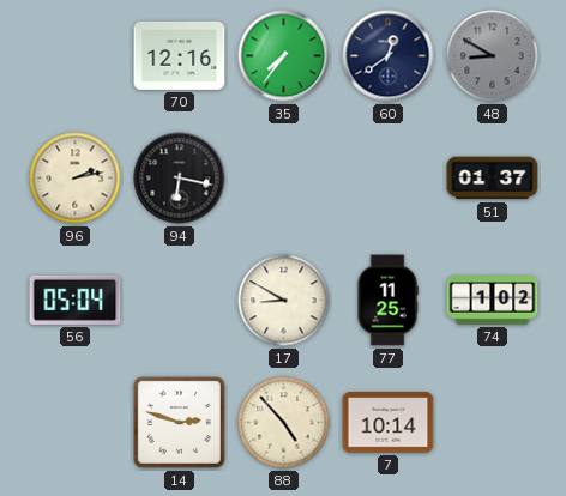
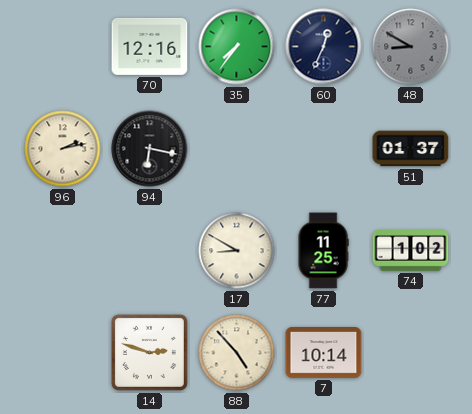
60: 12:39 -> 12:34 (324, 47)
56: 05:04 -> none (76, 300)
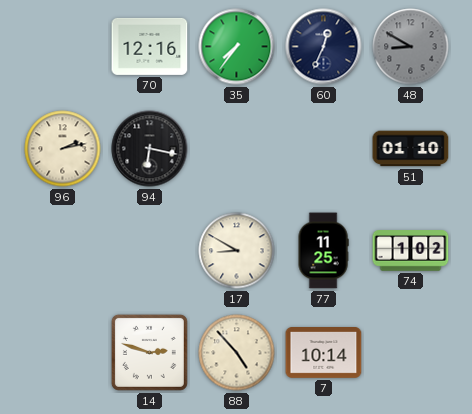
51: 01:37 -> 01:10 (411, 149)
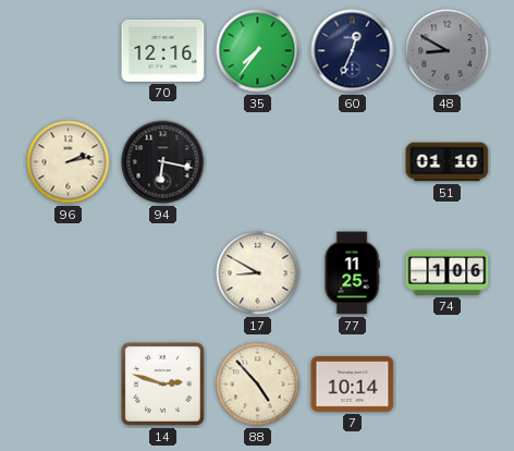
74: 1:02 -> 1:06 (448, 273)
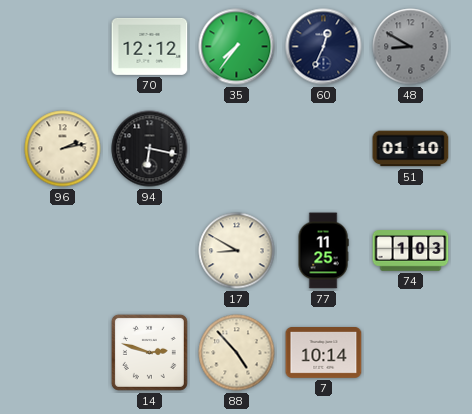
70: 12:16 -> 12:12 (150, 46)
74: 1:06 -> 1:03 (411, 251)
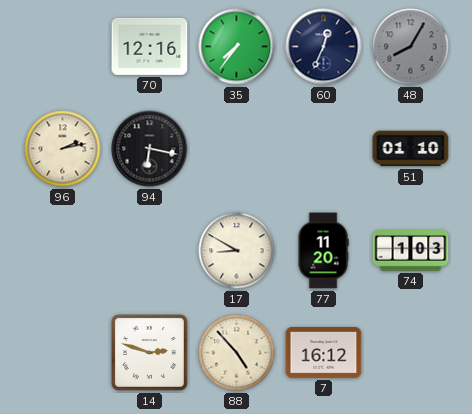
70: 12:12 -> 12:16 (150, 46)
48: 8:50 -> 8:05 (411, 47)
77: 11:25 -> 11:20 (323, 251)
7: 10:14 -> 16:12 (324, 353)
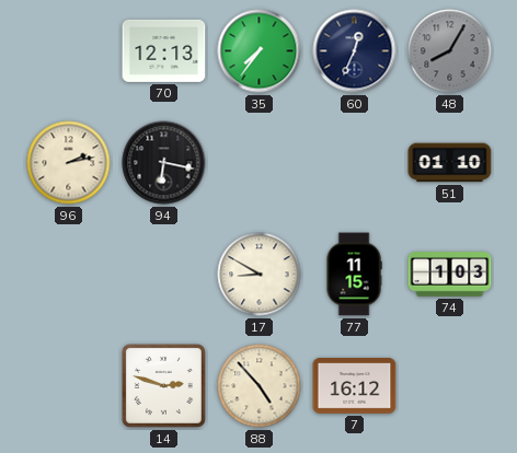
70: 12:16 -> 12:13 (164, 50)
77: 11:20 -> 11:15 (354, 275)
